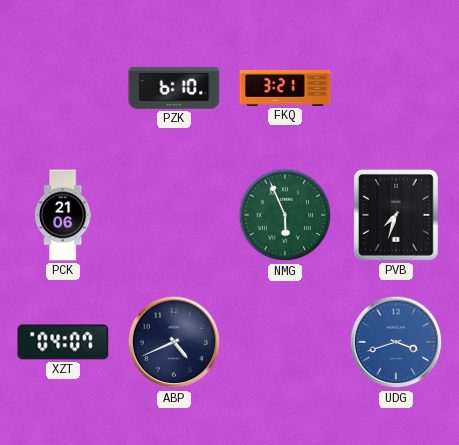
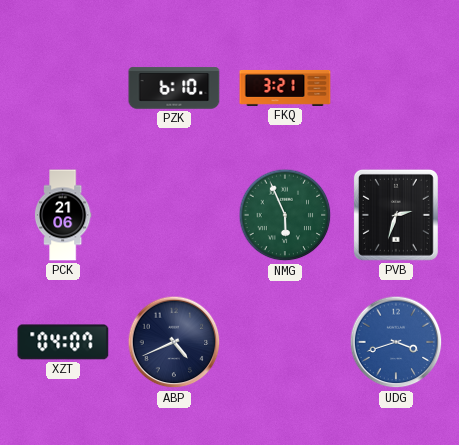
PVB: 7:33 -> 2:33 (396, 215)
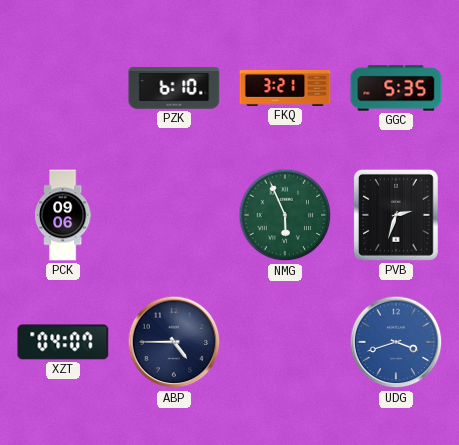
GGC: none -> 5:35 (396, 88)
PCK: 21:06 -> 09:06 (63, 215)
ABP: 4:41 -> 4:45 (174, 342)
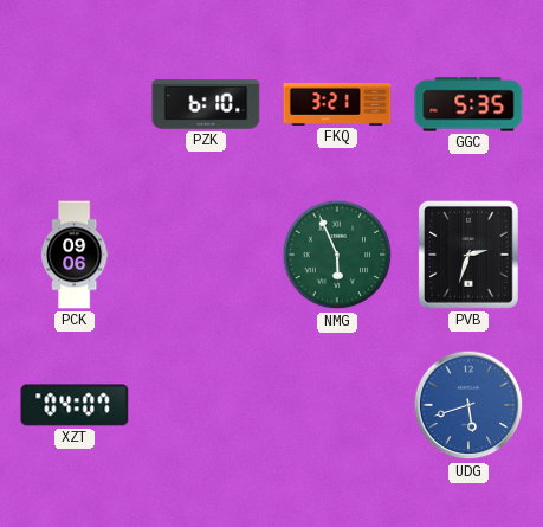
ABP: 4:45 -> none (174, 342)
UDG: 3:42 -> 5:42 (468, 405)
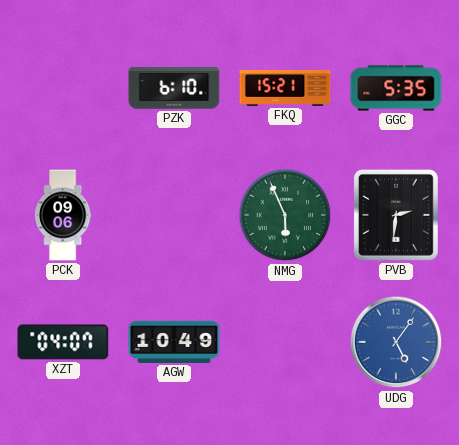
FKQ: 3:21 -> 15:21 (285, 88)
PVB: 2:33 -> 2:31 (396, 215)
AGW: none -> 10:49 (174, 342)
UDG: 5:42 -> 5:06 (396, 342)
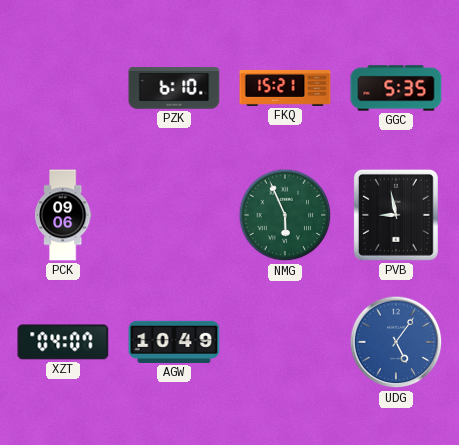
PVB: 2:31 -> 8:58 (396, 215)
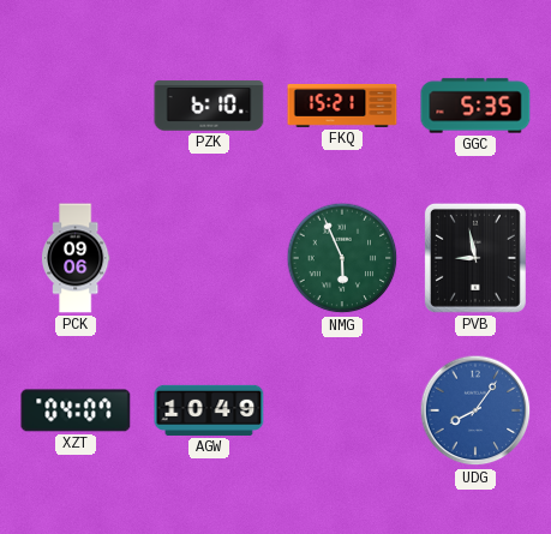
UDG: 5:06 -> 8:06 (475, 410)
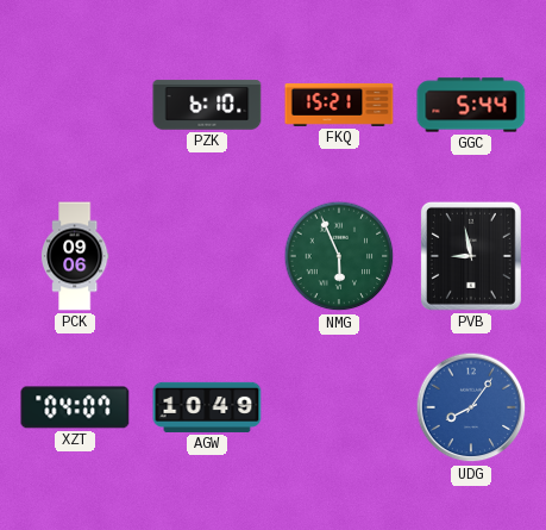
GGC: 5:35 -> 5:44 (471, 105)
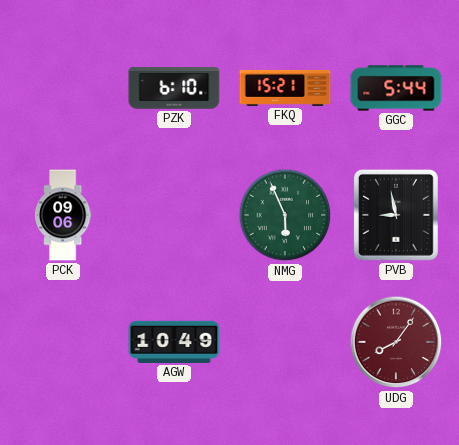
XZT: 04:07 -> none (75, 407)
UDG dial: blue -> burgundy (396, 342)
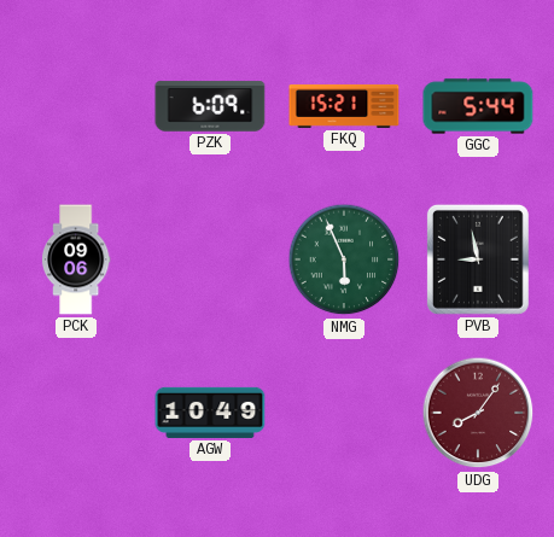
PZK: 6:10 -> 6:09 (210, 106)
